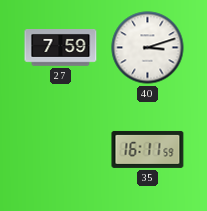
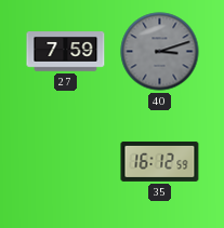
40 dial: white -> grey (160, 52)
35: 16:11 -> 16:12 (160, 161)
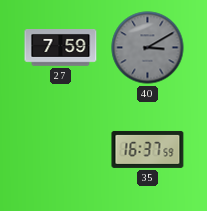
40: 3:12 -> 3:10 (148, 48)
35: 16:12 -> 16:37 (148, 149)
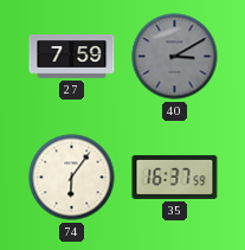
74: none -> 6:06 (72, 178)
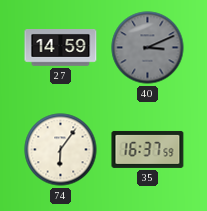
27: 7:59 -> 14:59 (61, 48)
40: 3:10 -> 3:11 (148, 48)
